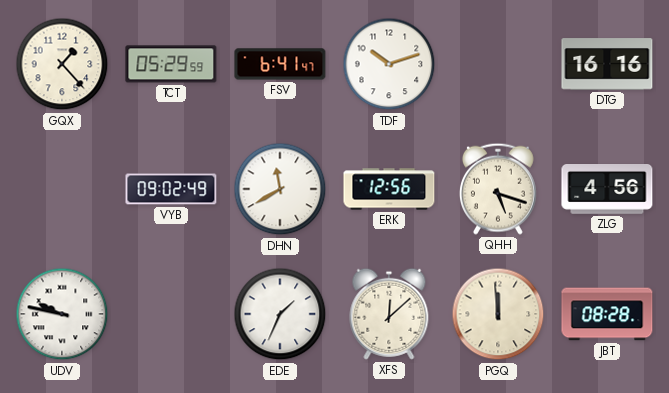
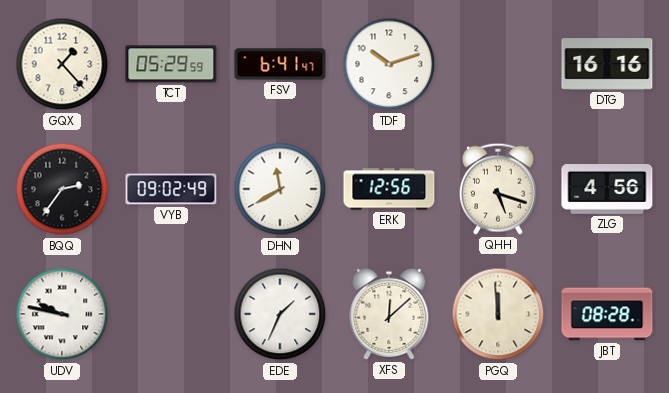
BQQ: none -> 2:36 (62, 189)
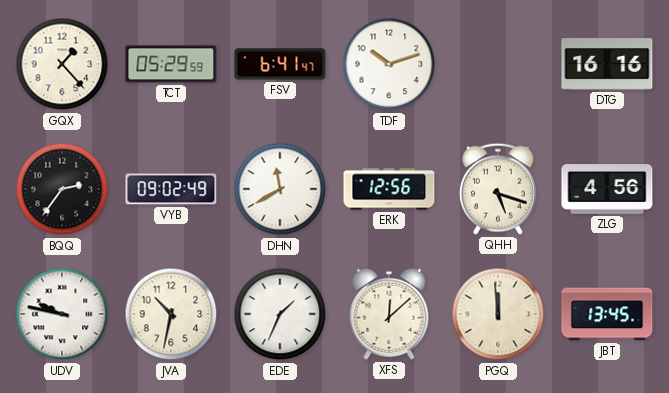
JVA: none -> 10:32 (171, 314)
JBT: 08:28 -> 13:45 (607, 314)
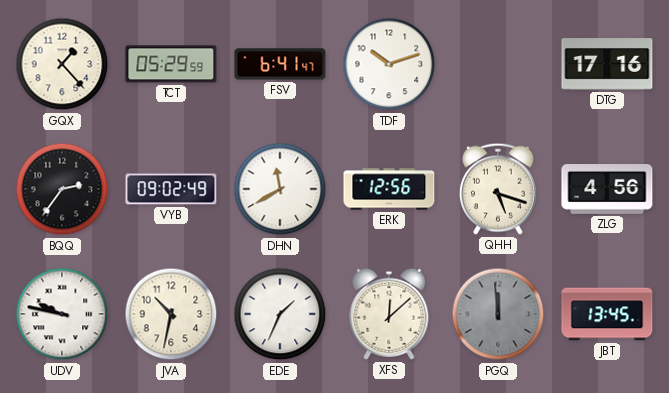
DTG: 16:16 -> 17:16 (607, 64)
PGQ dial: cream -> grey (498, 314)
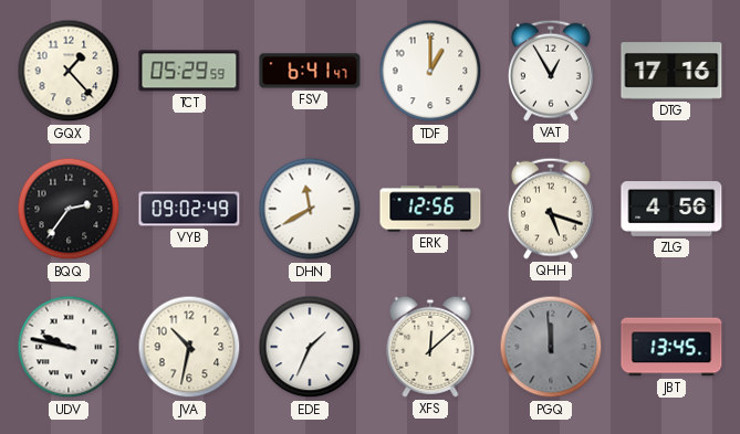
TDF: 10:12 -> 1:00 (430, 71)
VAT: none -> 12:55 (551, 71)
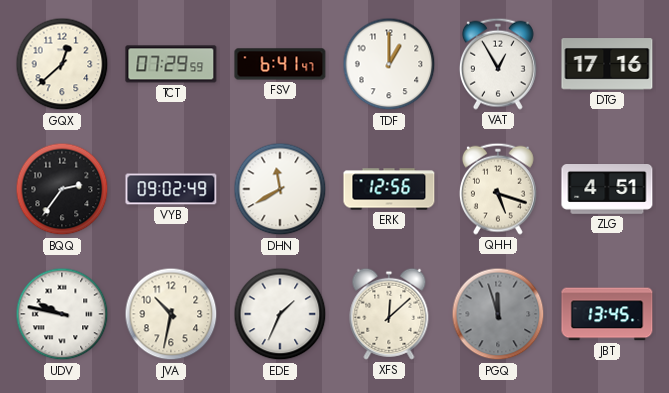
GQX: 1:23 -> 12:38 (62, 64)
TCT: 05:29 -> 07:29 (171, 64)
ZLG: 4:56 -> 4:51 (607, 190)
PGQ: 11:59 -> 11:57 (498, 314)
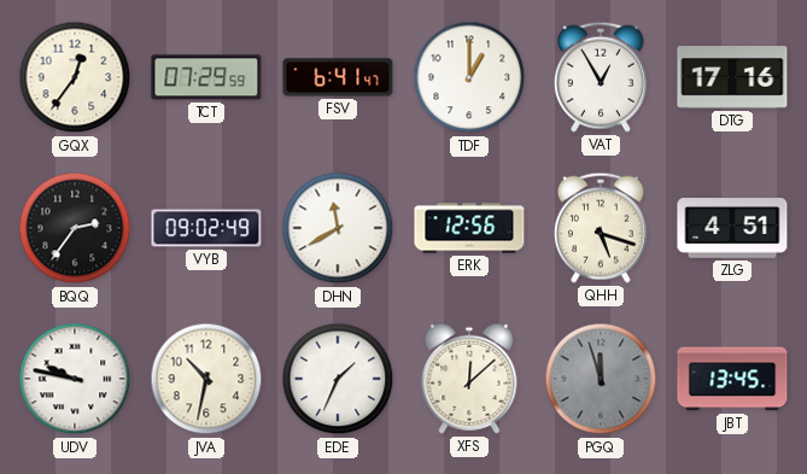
GQX: 12:38 -> 12:36 (75, 77)
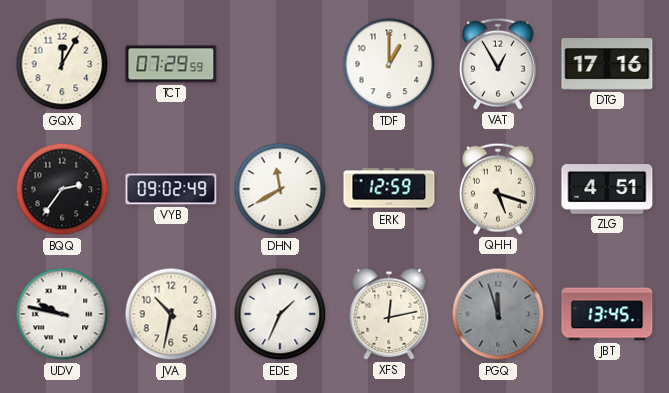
GQX: 12:36 -> 12:05 (62, 64)
FSV: 6:41 -> none (338, 77)
ERK: 12:56 -> 12:59 (389, 189)
XFS: 12:08 -> 12:13 (389, 314)
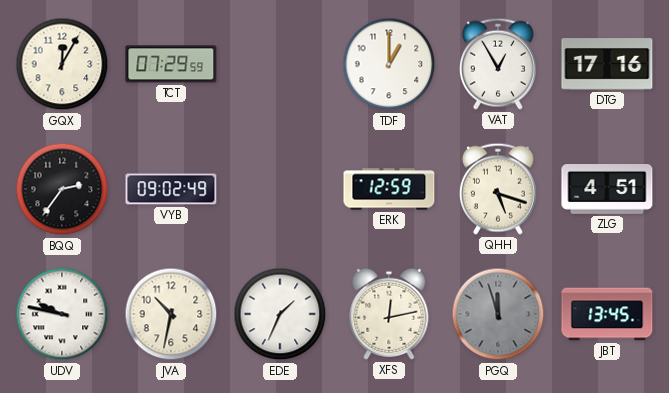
DHN: 11:40 -> none (280, 189)
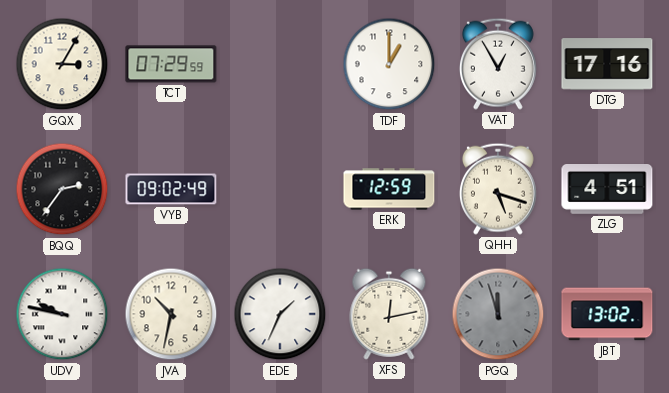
GQX: 12:05 -> 3:05 (62, 64)
JBT: 13:45 -> 13:02 (607, 314)
